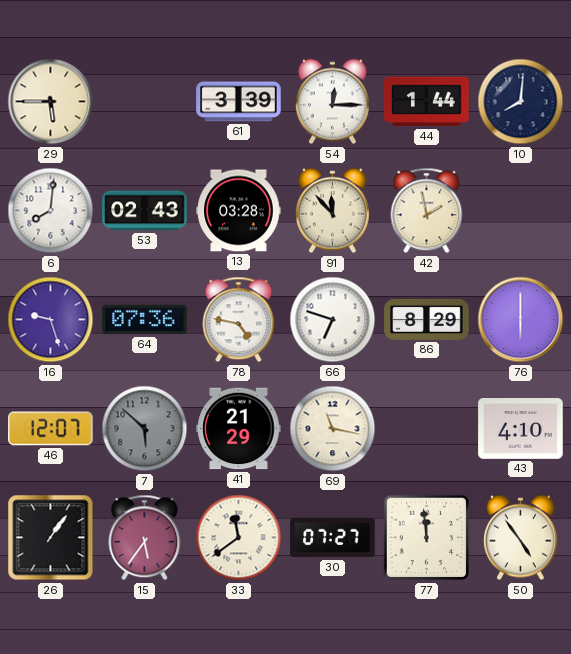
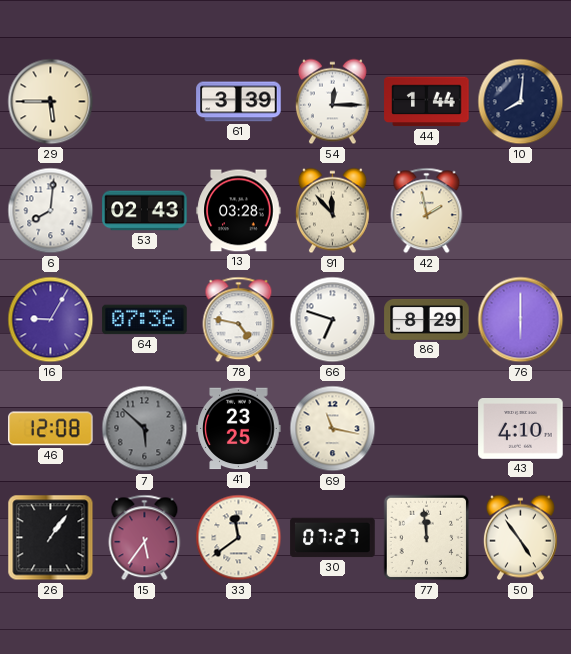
16: 9:27 -> 9:05 (51, 320)
46: 12:07 -> 12:08 (51, 429)
41: 21:29 -> 23:25 (239, 429)
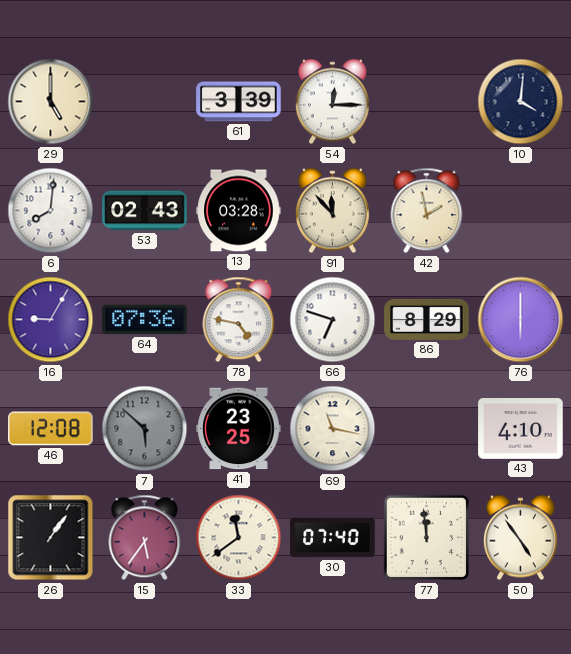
29: 5:45 -> 5:00 (51, 102)
44: 1:44 -> none (427, 102)
10: 8:01 -> 4:01 (521, 102)
30: 07:27 -> 07:40 (333, 538)
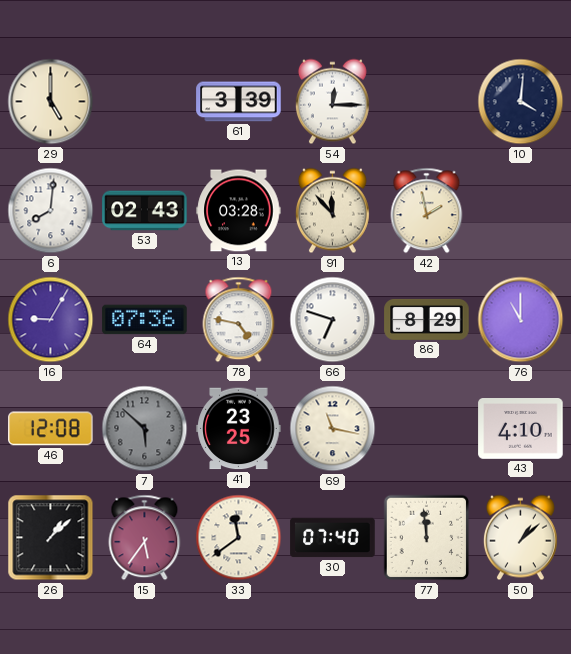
76: 6:00 -> 11:00 (521, 320)
26: 1:06 -> 1:08 (51, 538)
50: 4:54 -> 1:08 (520, 538)
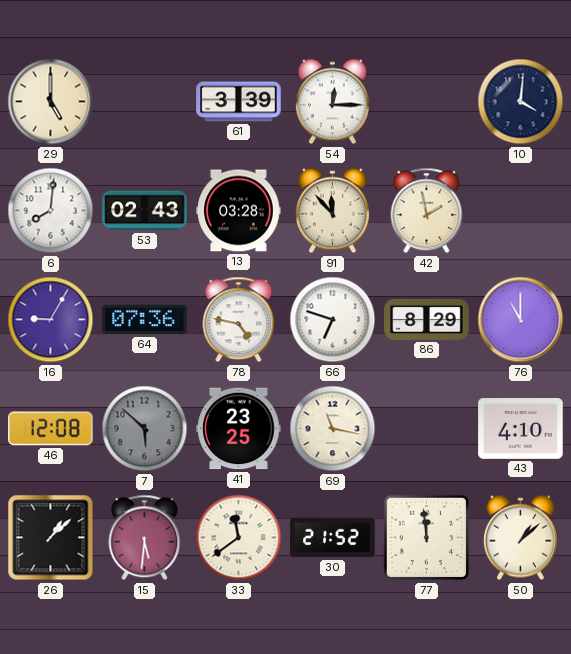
15: 5:36 -> 5:31 (145, 538)
30: 07:40 -> 21:52 (333, 538)
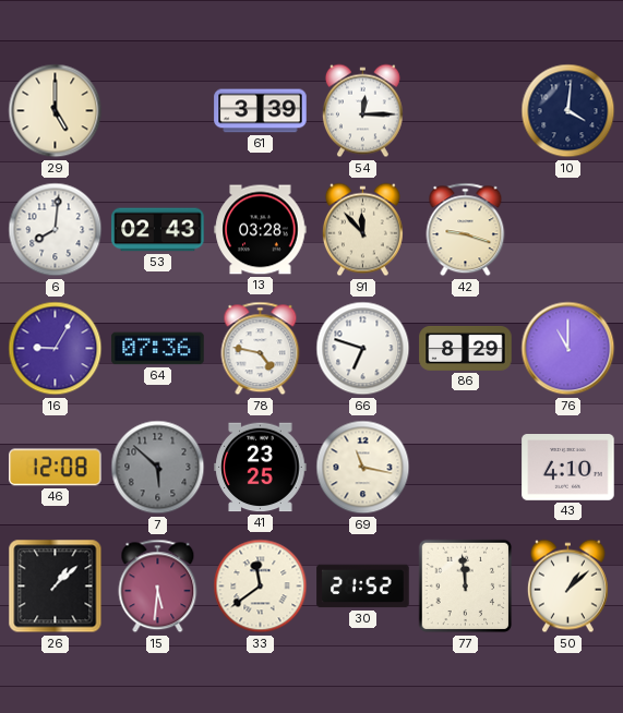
42: 1:58 -> 9:18 (466, 230)
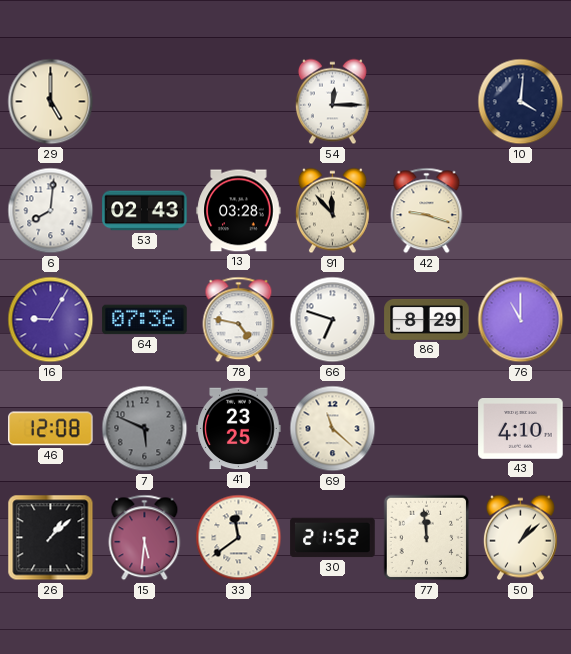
61: 3:39 -> none (261, 111)
7: 5:52 -> 5:49 (145, 429)
69: 11:17 -> 11:22 (333, 429)
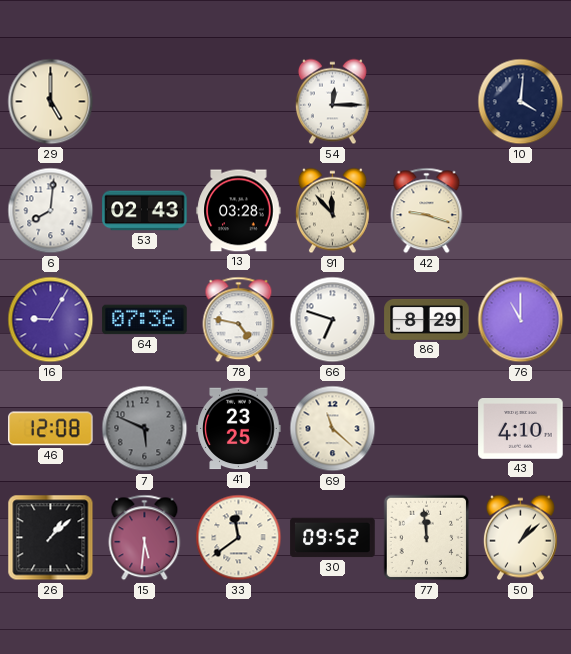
30: 21:52 -> 09:52 (333, 538)
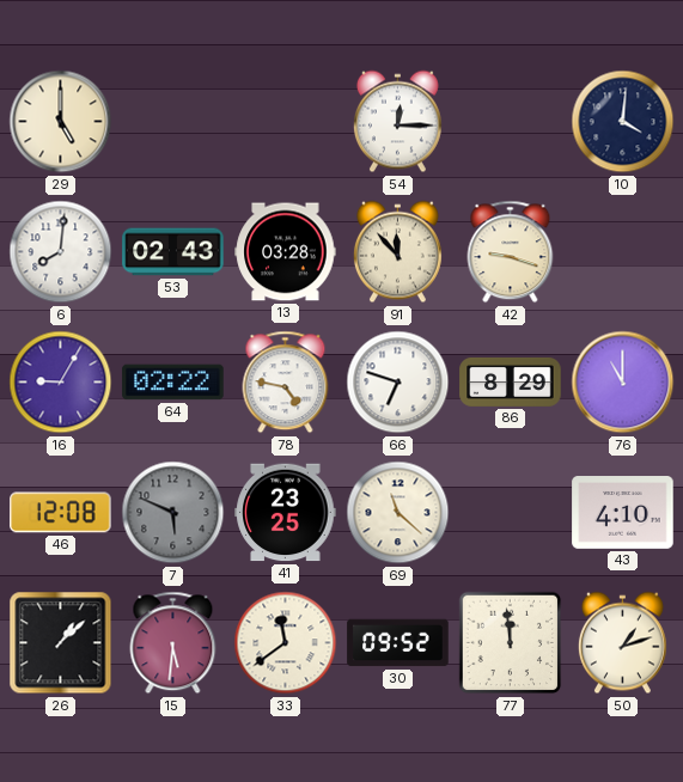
64: 07:36 -> 02:22 (173, 383)
50: 1:08 -> 1:12 (622, 643)
